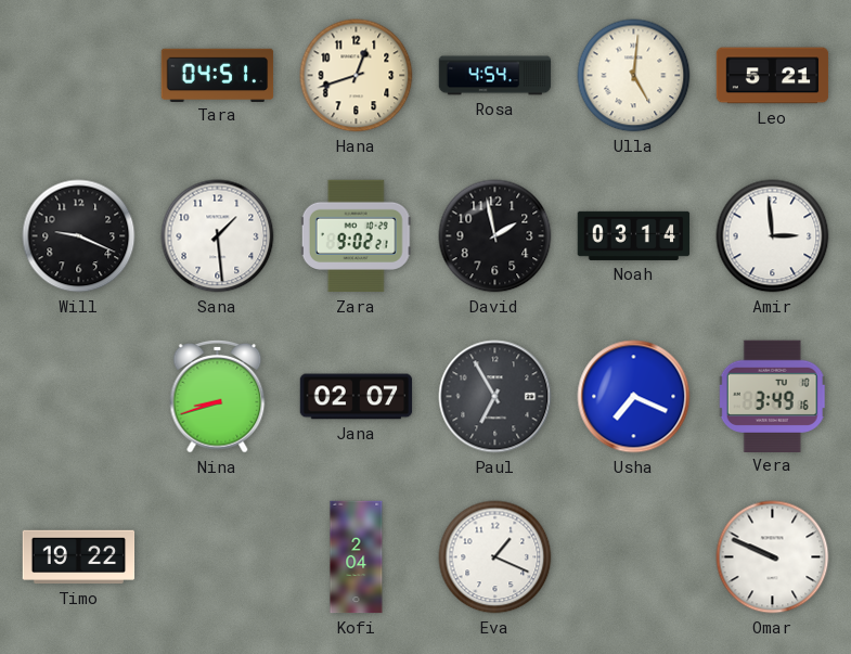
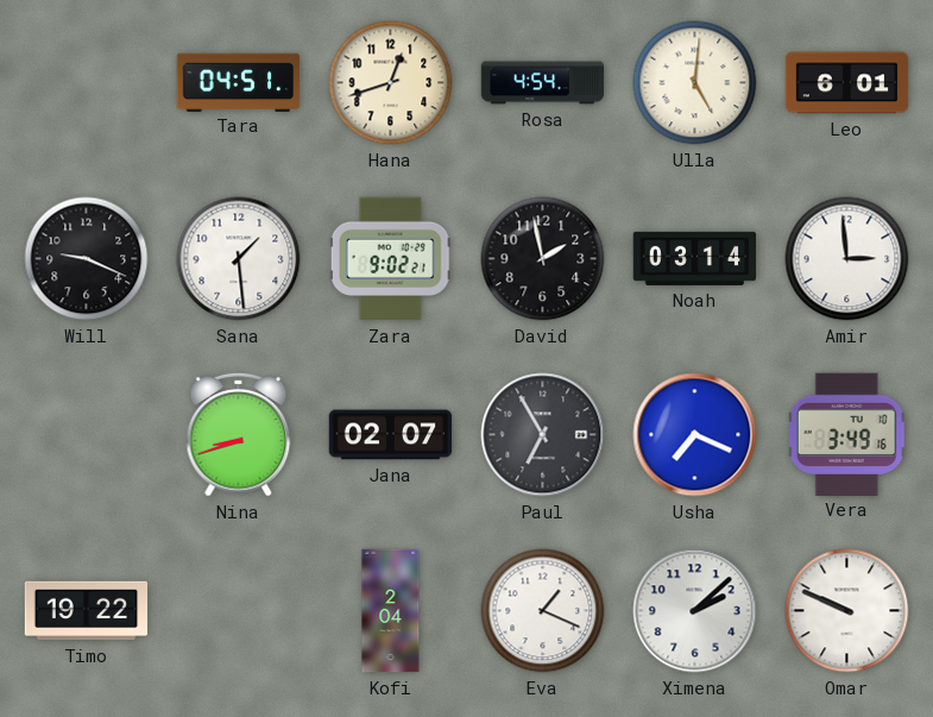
Leo: 5:21 -> 6:01 (847, 83)
Ximena: none -> 2:08 (695, 611)
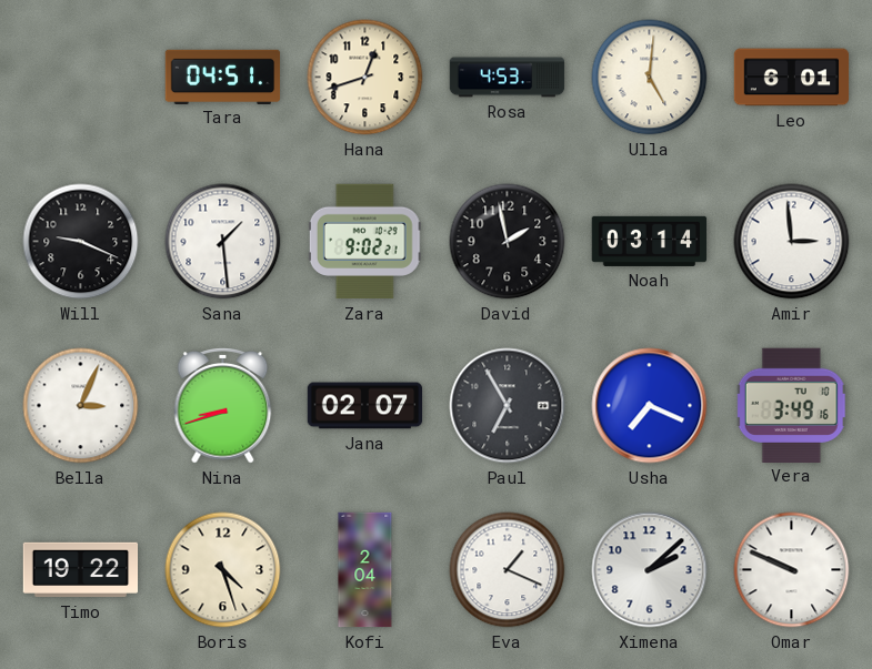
Rosa: 4:54 -> 4:53 (508, 78)
Bella: none -> 3:04 (81, 406)
Boris: none -> 4:27 (223, 570)
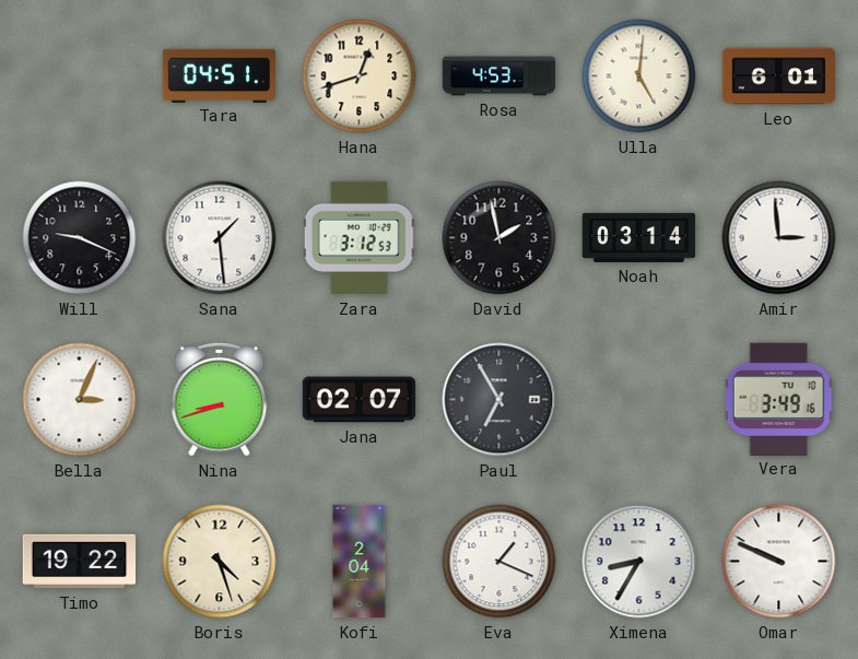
Zara: 9:02 -> 3:12 (359, 238)
Usha: 7:19 -> none (650, 406)
Ximena: 2:08 -> 8:35 (639, 562)
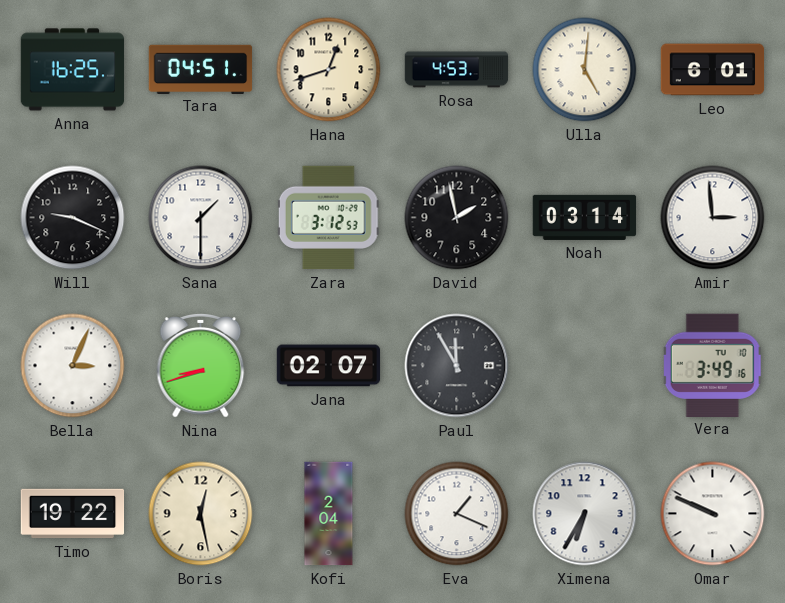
Anna: none -> 16:25 (73, 70)
Sana: 1:29 -> 1:30 (201, 218)
Paul: 6:55 -> 11:55 (457, 366)
Boris: 4:27 -> 12:28 (201, 514)
Ximena: 8:35 -> 6:35 (585, 514)
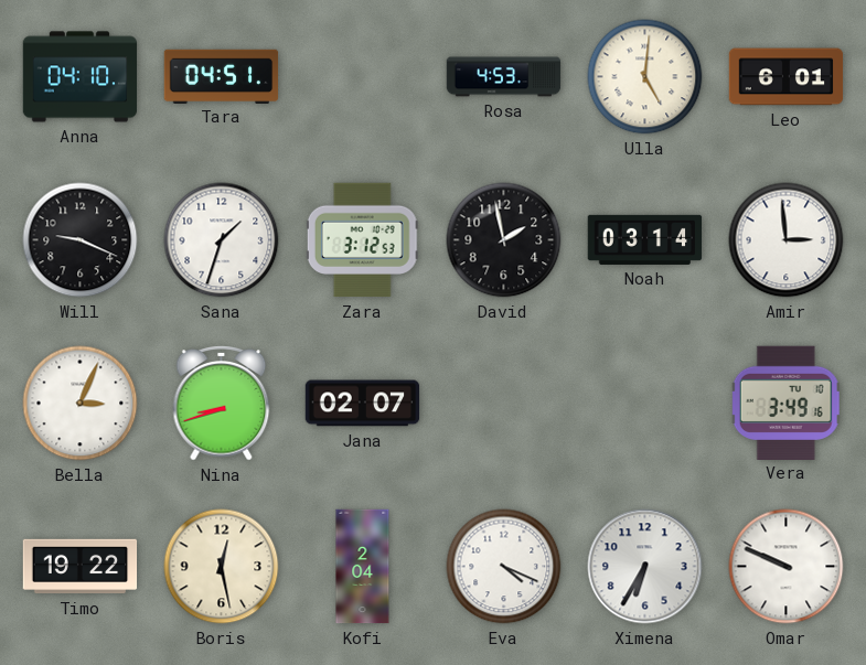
Anna: 16:25 -> 04:10 (81, 77)
Hana: 12:42 -> none (329, 70)
Sana: 1:30 -> 1:33 (222, 240)
Paul: 11:55 -> none (457, 366)
Eva: 1:19 -> 4:19 (504, 567)
